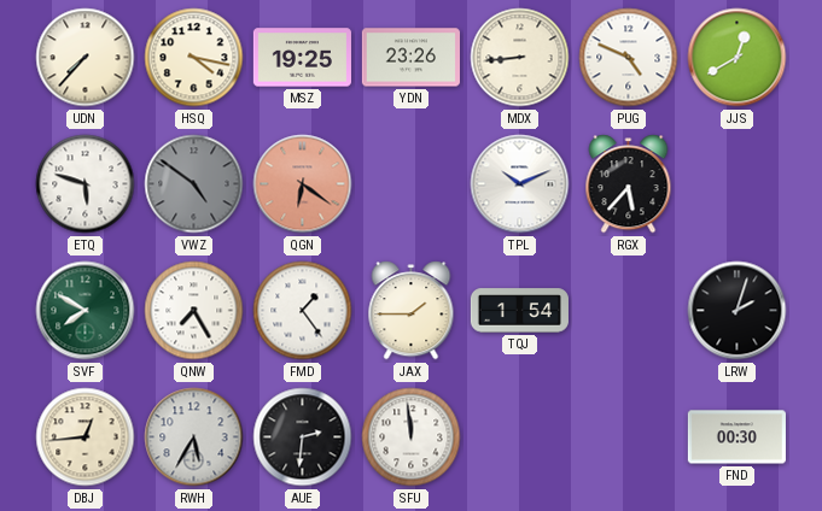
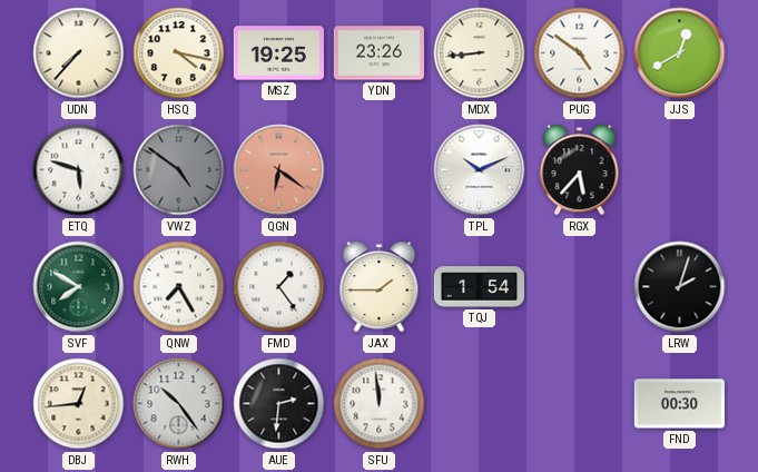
PUG: 4:49 -> 4:51 (580, 53)
RWH: 5:35 -> 10:24 (179, 404)
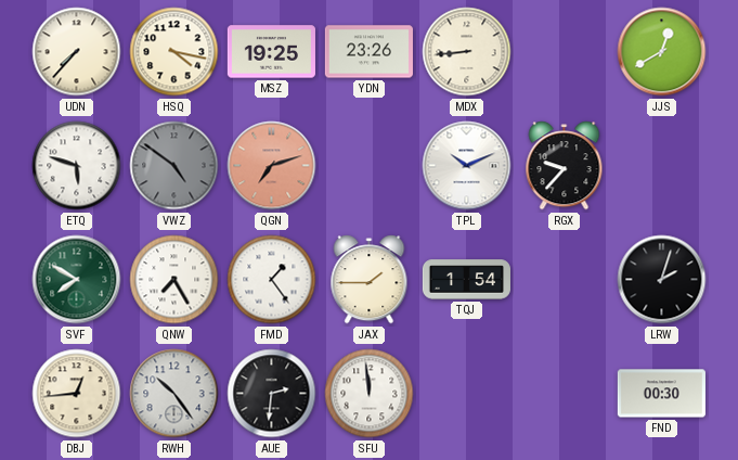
PUG: 4:51 -> none (580, 53)
QGN: 6:21 -> 7:12 (272, 166)
RGX: 5:37 -> 9:37 (565, 166)
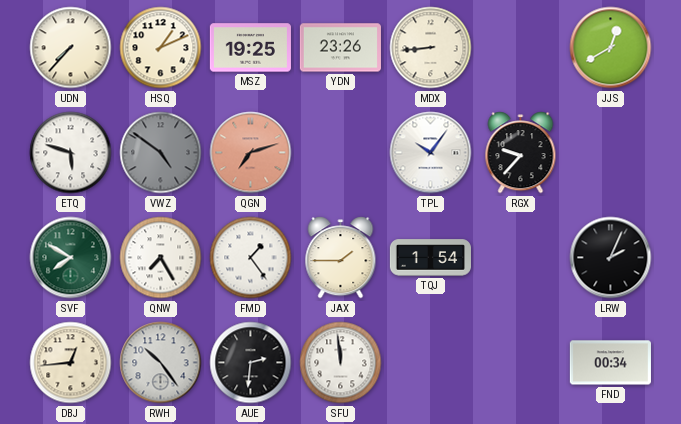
HSQ: 4:17 -> 1:11 (161, 48)
TPL: 10:11 -> 10:06 (431, 153)
LRW: 2:03 -> 2:04 (611, 258)
FND: 00:30 -> 00:34 (610, 363)
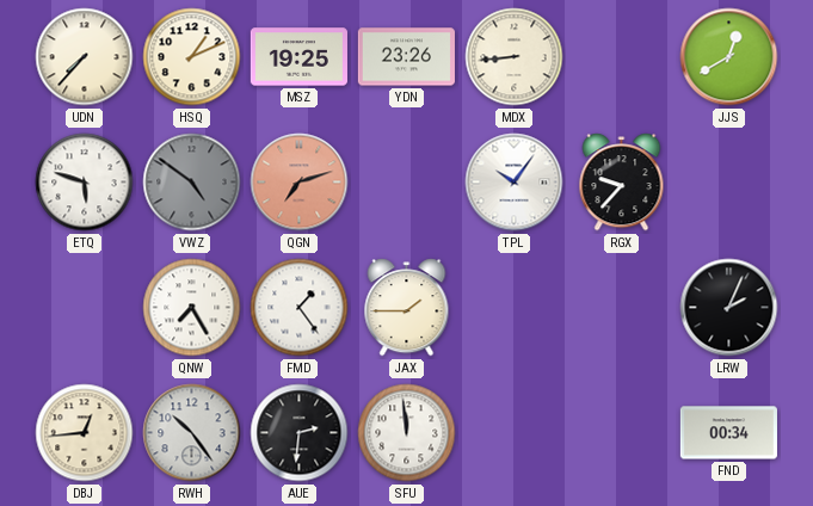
SVF: 7:50 -> none (71, 258)
TQJ: 1:54 -> none (430, 258)
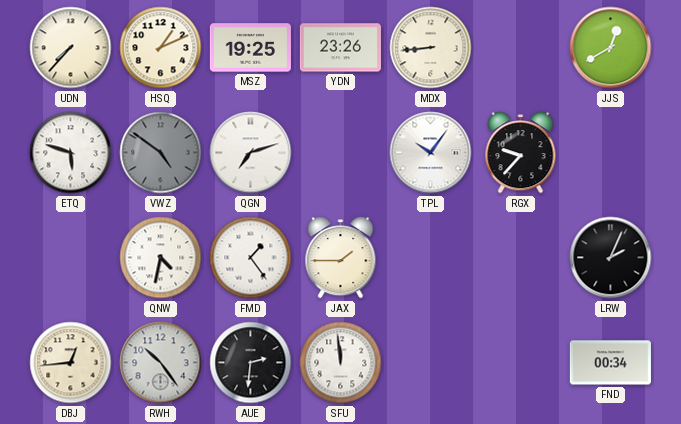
QGN dial: salmon -> white (251, 153)
QNW: 7:25 -> 4:32 (161, 258)
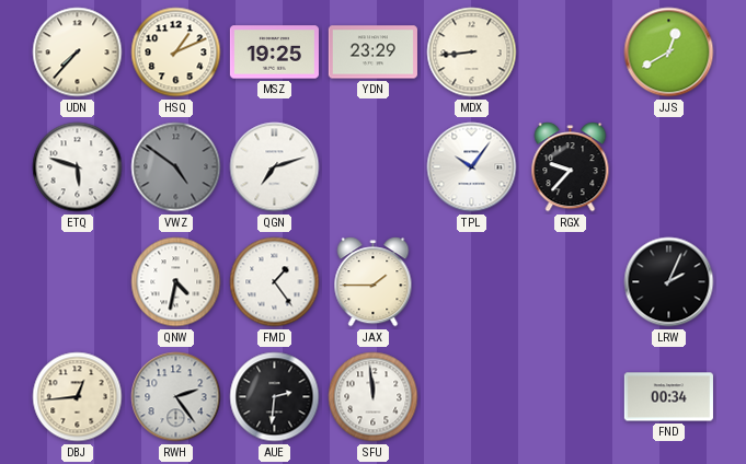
YDN: 23:26 -> 23:29 (372, 53)
RWH: 10:24 -> 2:24 (176, 397)
